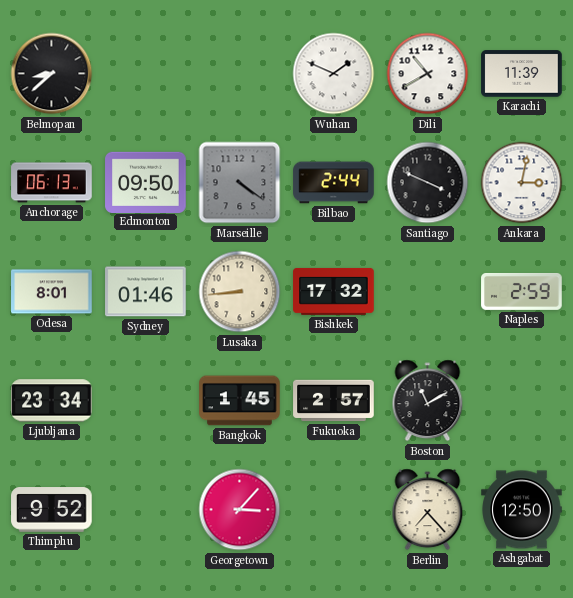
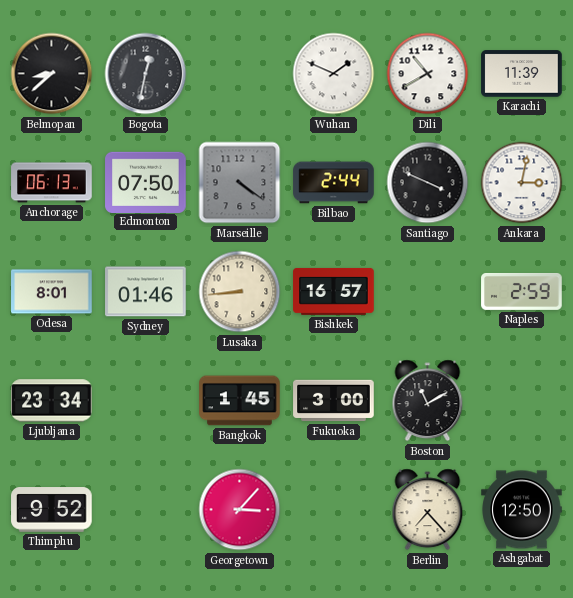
Bogota: none -> 12:32 (146, 74)
Edmonton: 09:50 -> 07:50 (146, 182)
Bishkek: 17:32 -> 16:57 (334, 291)
Fukuoka: 2:57 -> 3:00 (334, 401)
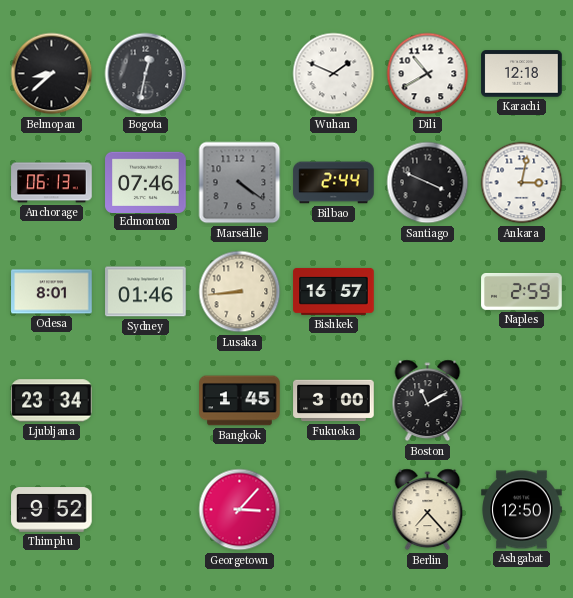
Karachi: 11:39 -> 12:18 (522, 74)
Edmonton: 07:50 -> 07:46 (146, 182)
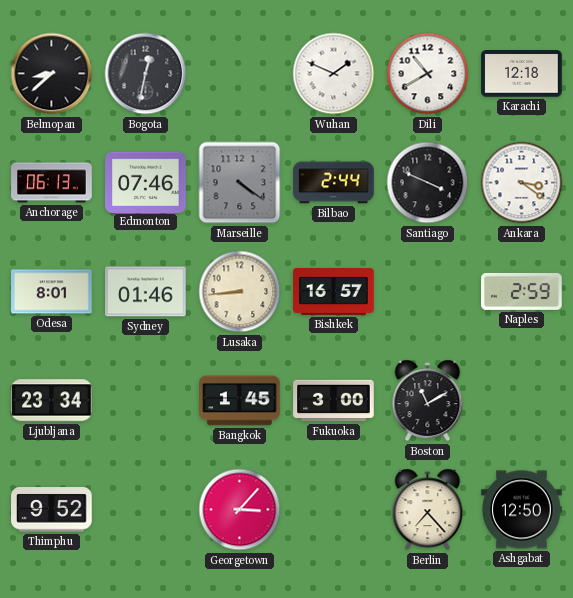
Ankara: 3:02 -> 3:21 (522, 183)
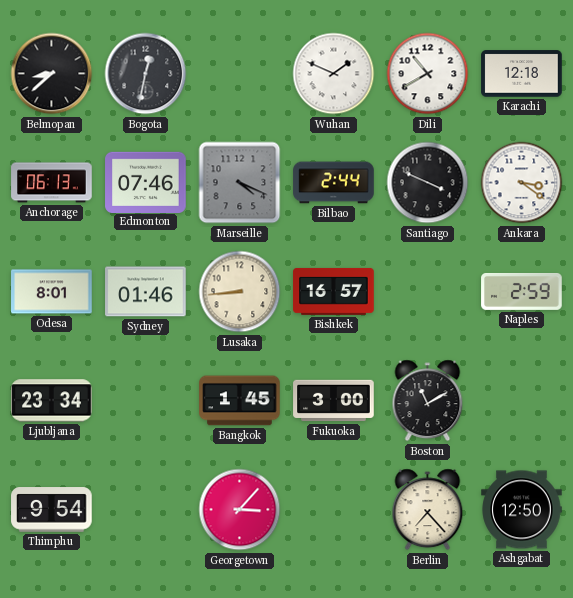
Marseille: 4:21 -> 4:19 (240, 183)
Thimphu: 9:52 -> 9:54 (52, 510)
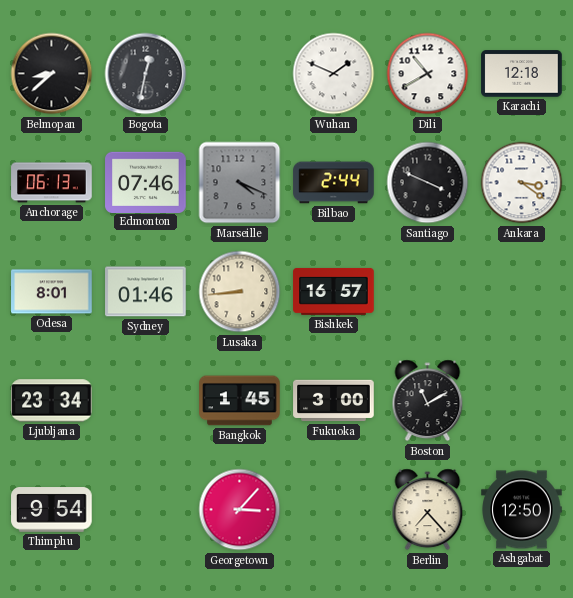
Naples: 2:59 -> none (522, 291)
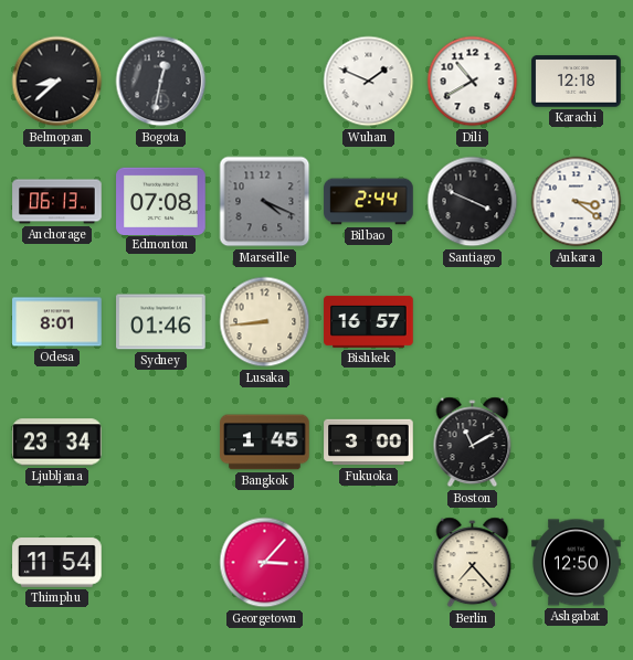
Edmonton: 07:46 -> 07:08 (161, 201)
Thimphu: 9:54 -> 11:54 (57, 563)
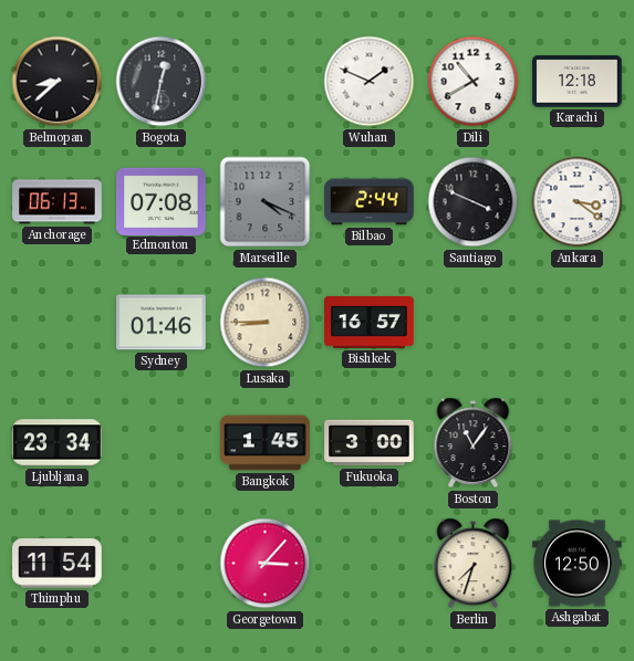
Odesa: 8:01 -> none (57, 322)
Lusaka: 8:44 -> 8:45 (266, 323)
Boston: 11:10 -> 11:06 (474, 443)
Berlin: 7:23 -> 7:33 (474, 564)
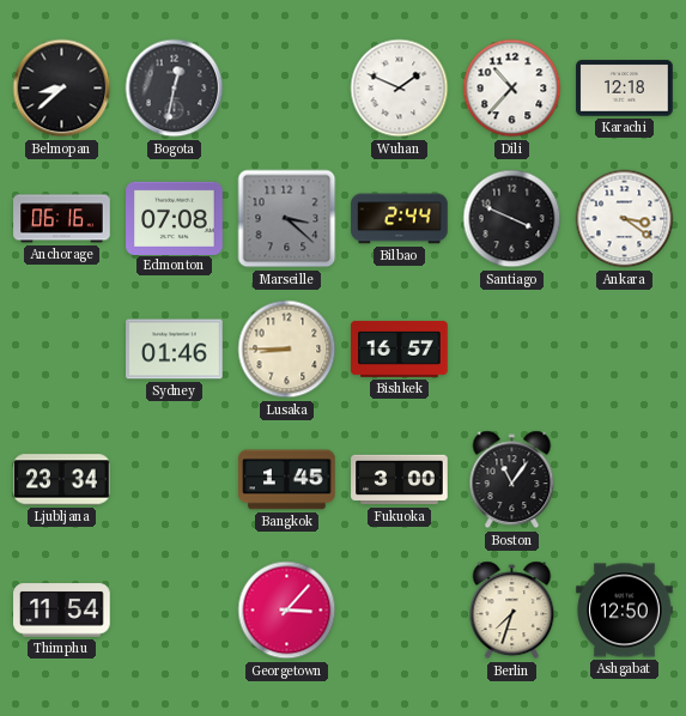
Dili: 10:40 -> 10:37 (512, 89)
Anchorage: 06:13 -> 06:16 (62, 219)
Marseille: 4:19 -> 3:22 (287, 219)
